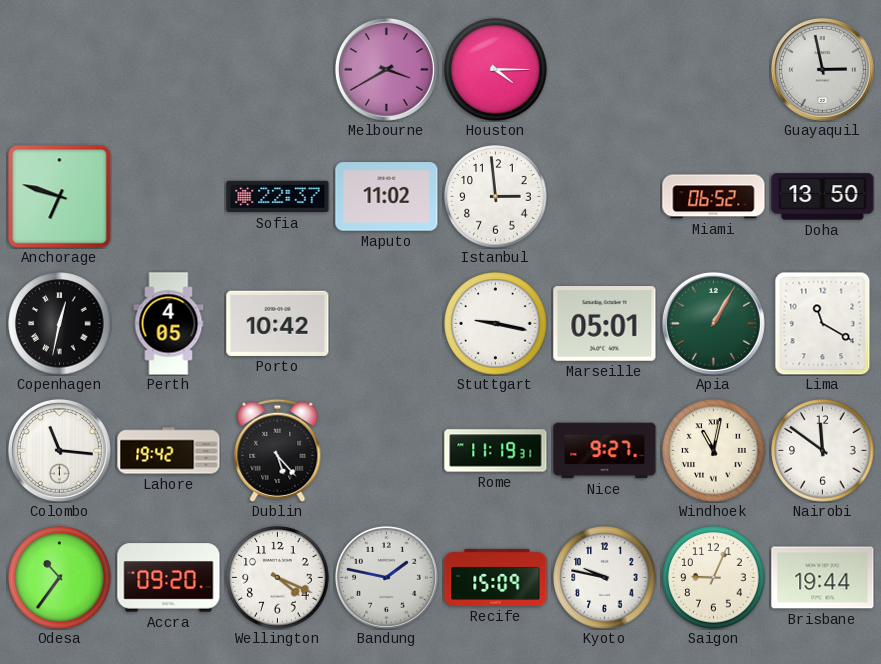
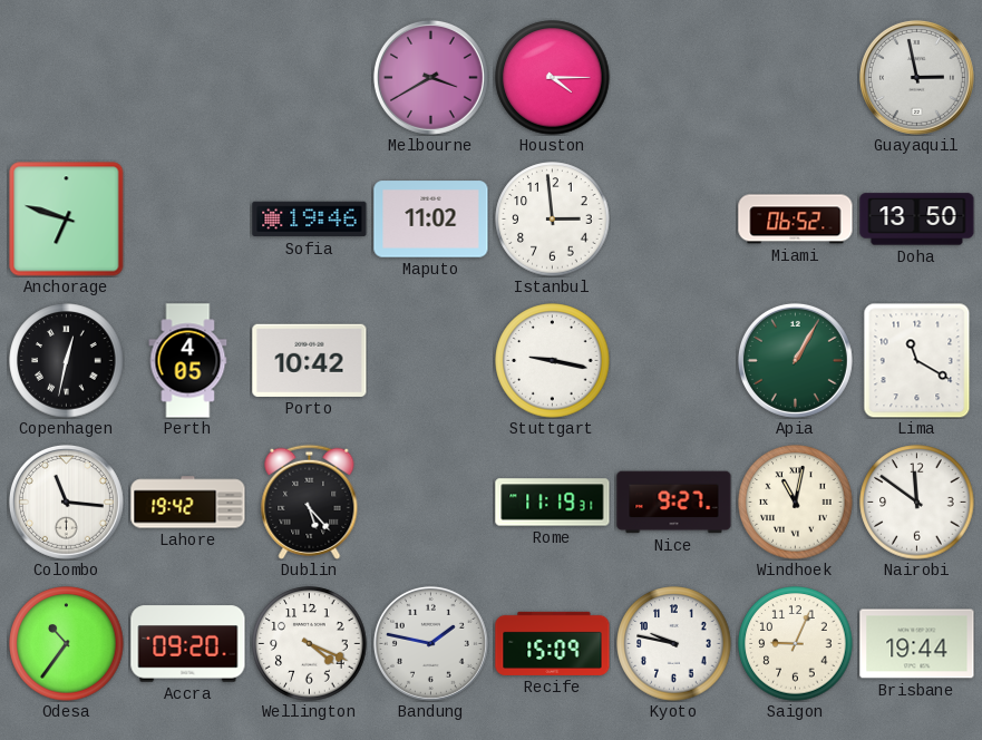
Sofia: 22:37 -> 19:46 (310, 220)
Marseille: 05:01 -> none (605, 324)
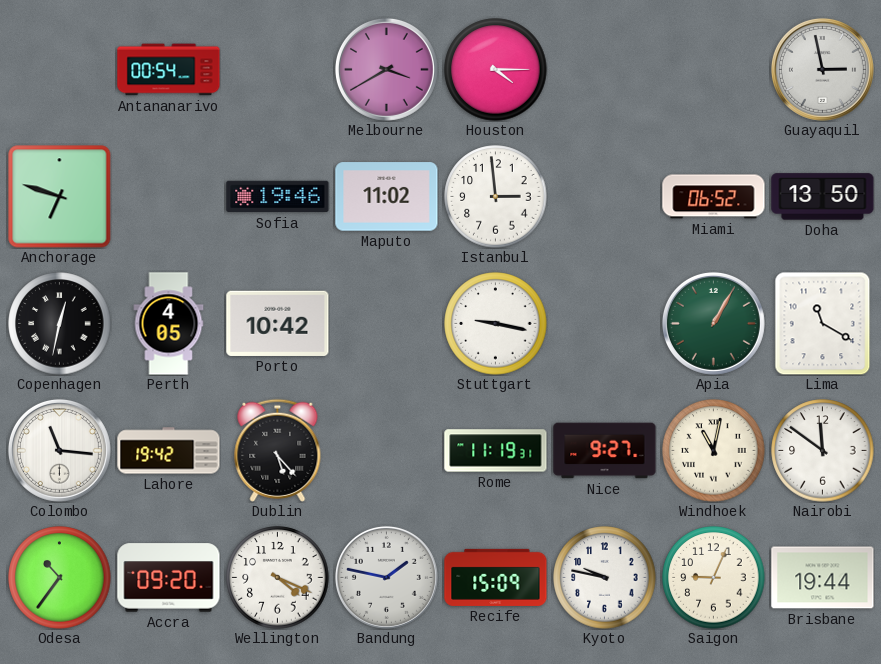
Antananarivo: none -> 00:54 (169, 70)
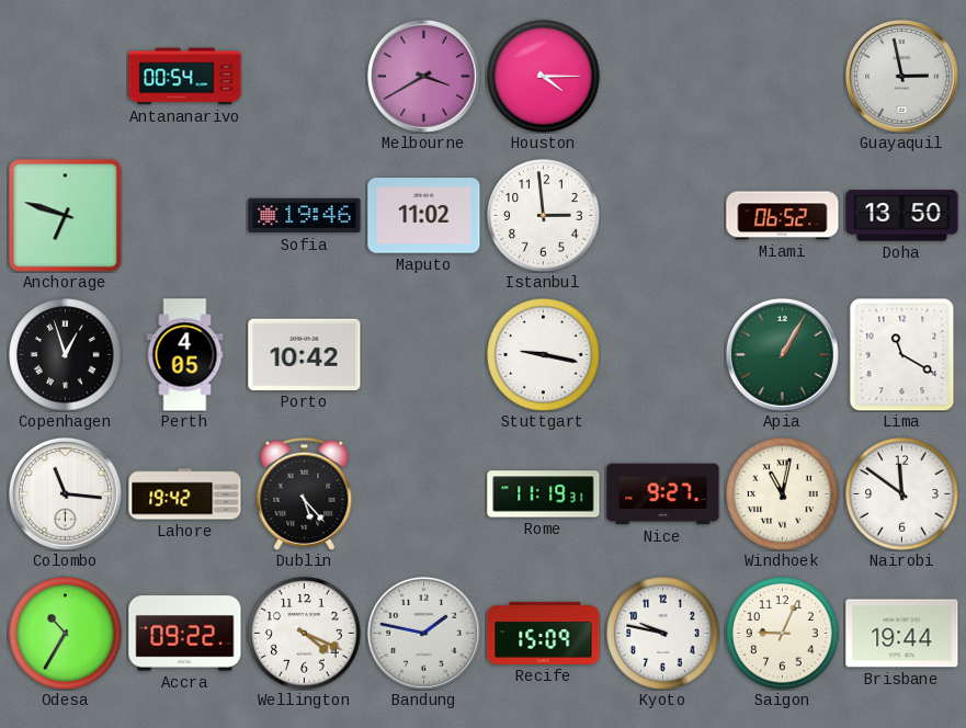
Copenhagen: 12:32 -> 12:57 (66, 355)
Odesa: 10:36 -> 10:35 (66, 634)
Accra: 09:20 -> 09:22 (185, 634)
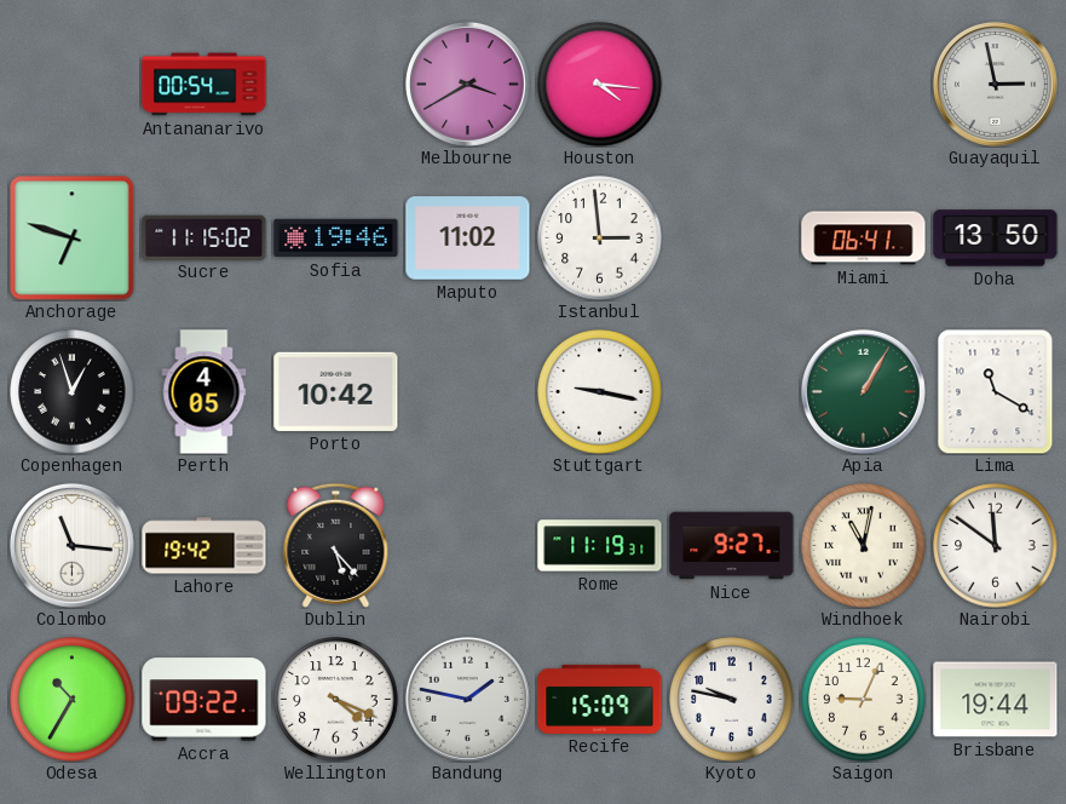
Houston: 4:15 -> 4:16 (600, 85)
Sucre: none -> 11:15 (204, 237)
Miami: 06:52 -> 06:41 (864, 239)
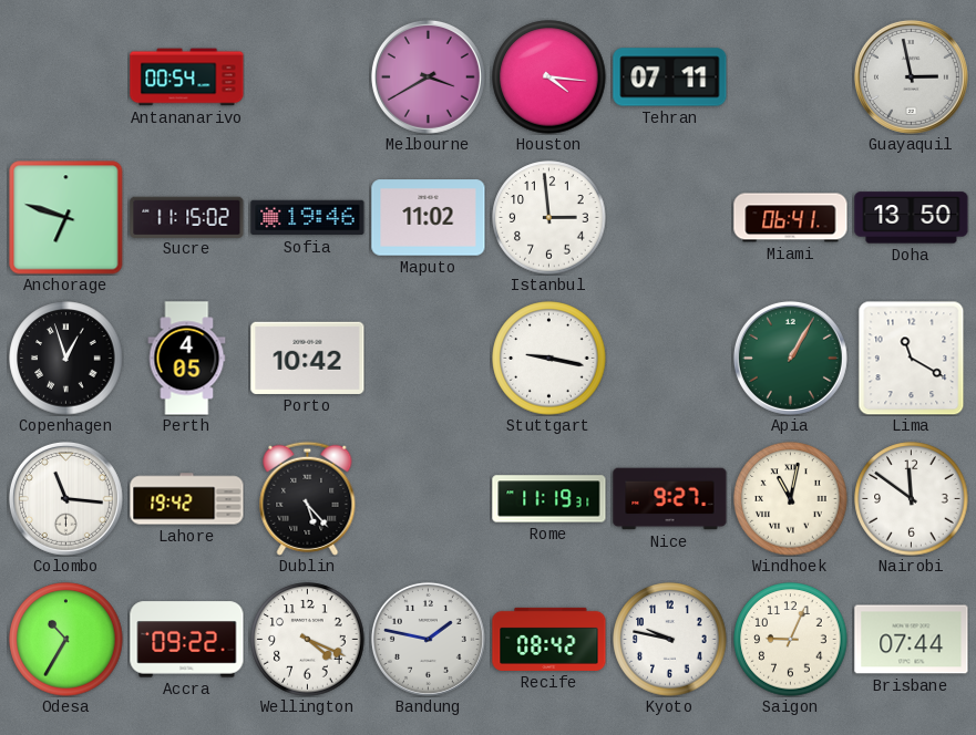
Tehran: none -> 07:11 (670, 77)
Recife: 15:09 -> 08:42 (549, 639)
Brisbane: 19:44 -> 07:44 (912, 640)
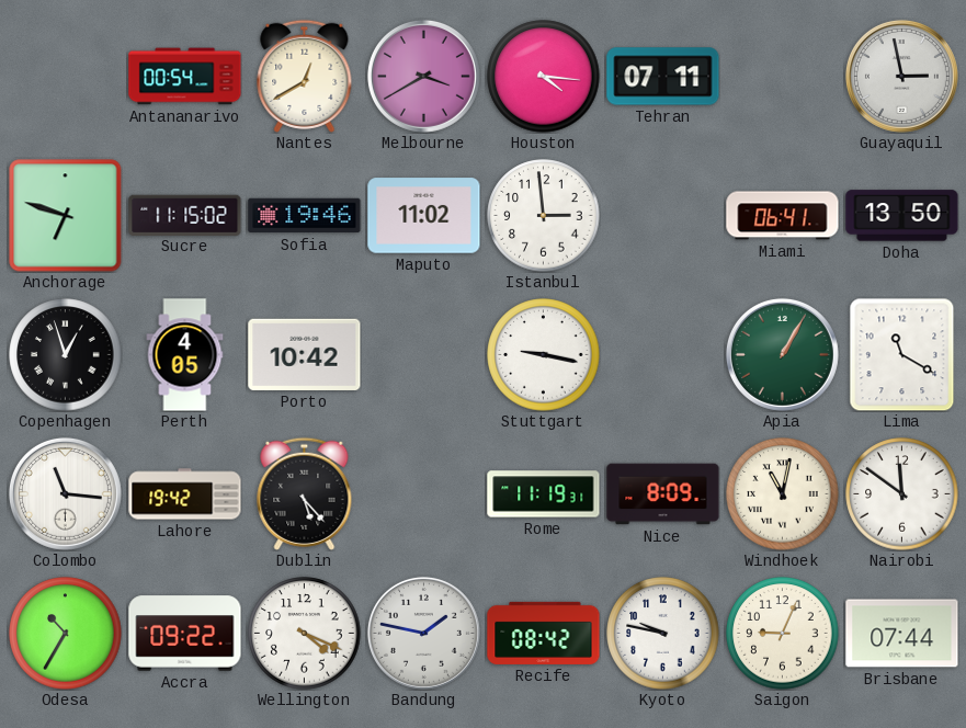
Nantes: none -> 12:40 (305, 76)
Nice: 9:27 -> 8:09 (663, 494)
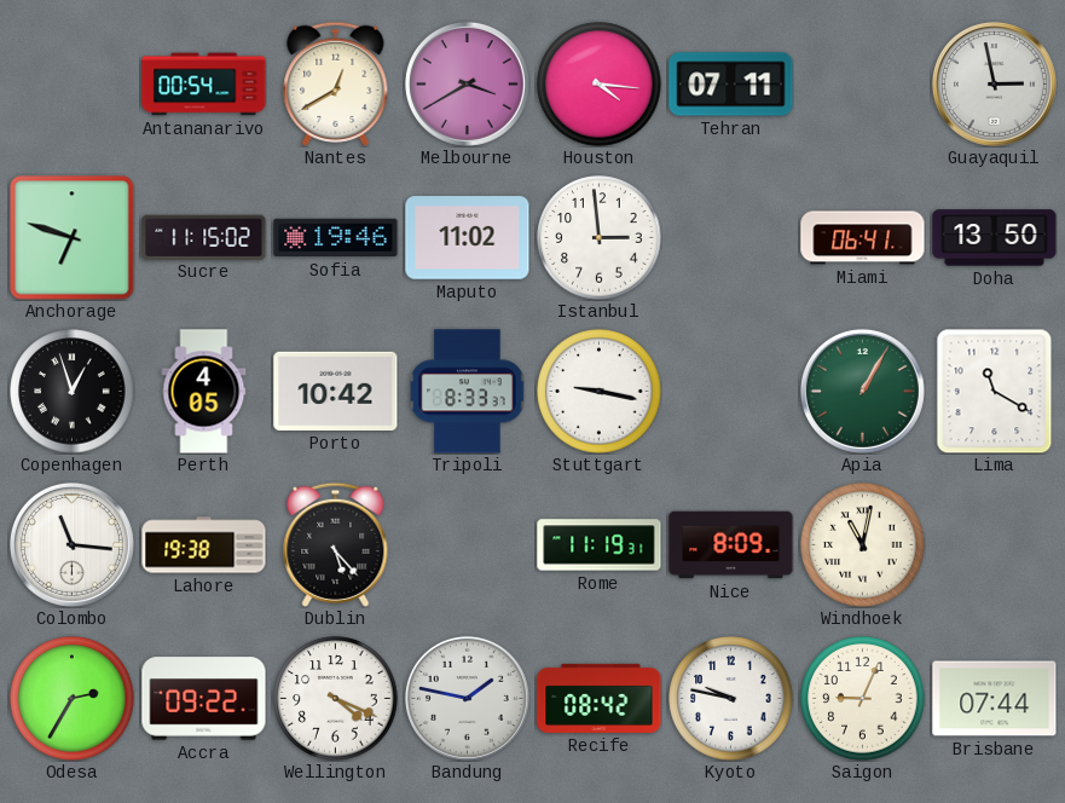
Tripoli: none -> 8:33 (468, 392)
Lahore: 19:42 -> 19:38 (204, 545)
Nairobi: 11:51 -> none (902, 494)
Odesa: 10:35 -> 2:35 (73, 699)
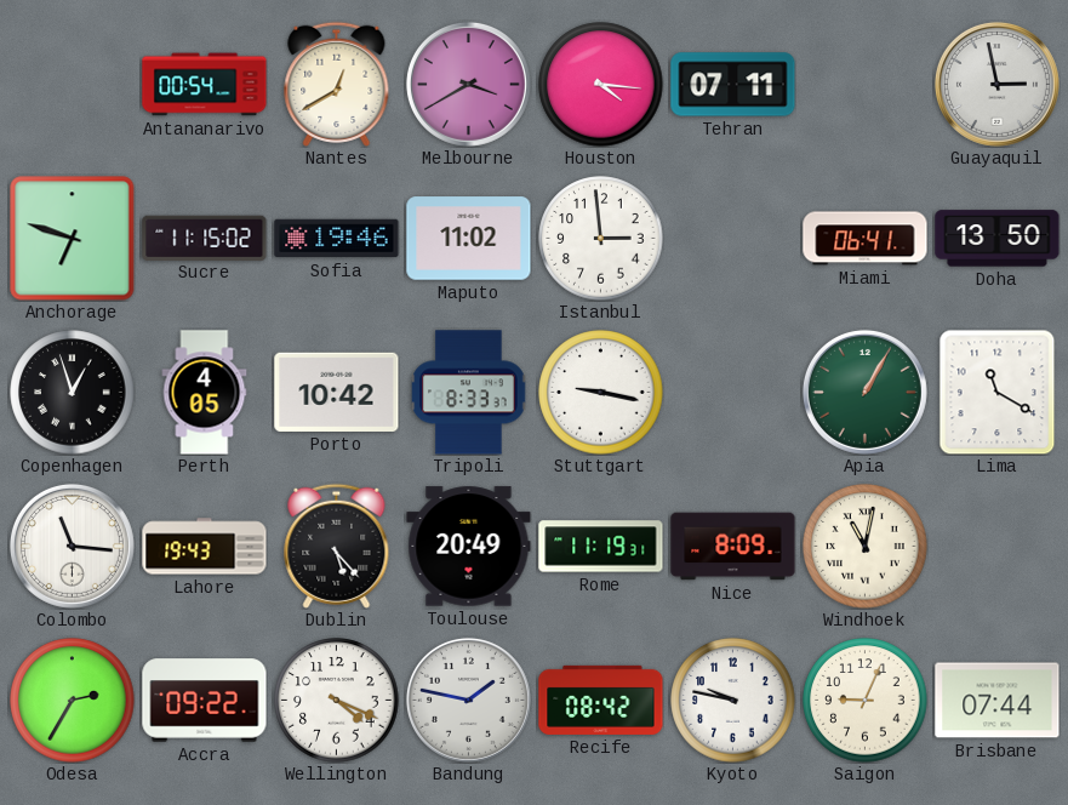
Lahore: 19:38 -> 19:43 (205, 547)
Toulouse: none -> 20:49 (469, 547)
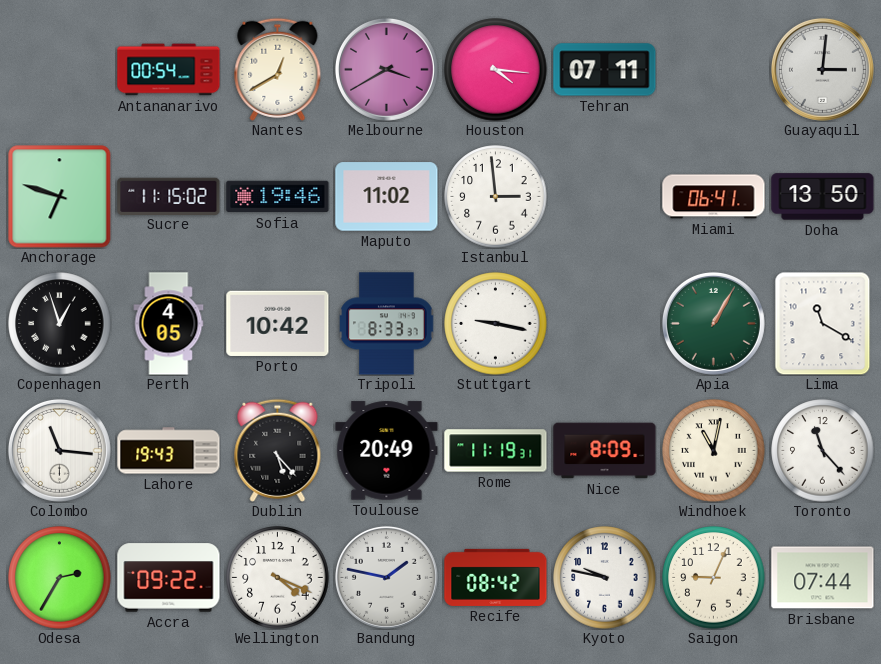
Guayaquil: 2:58 -> 3:01 (822, 69)
Toronto: none -> 11:23 (823, 451)
